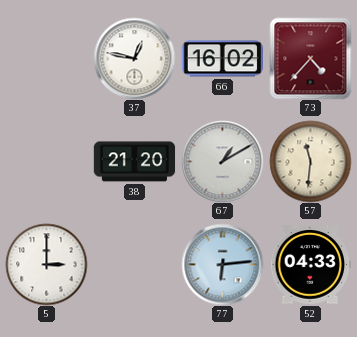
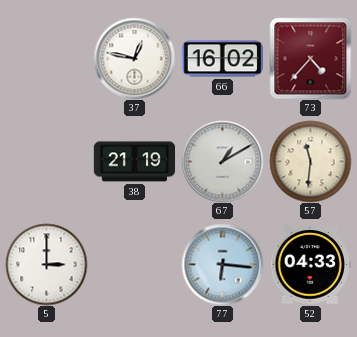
38: 21:20 -> 21:19 (134, 162)
77: 6:14 -> 6:16 (222, 264)
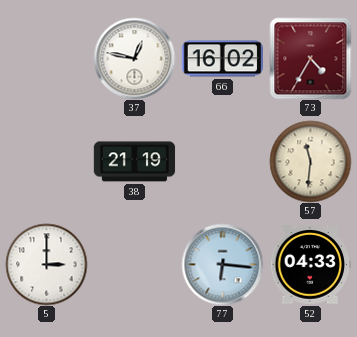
73: 4:37 -> 4:35 (310, 58)
67: 1:10 -> none (222, 161)
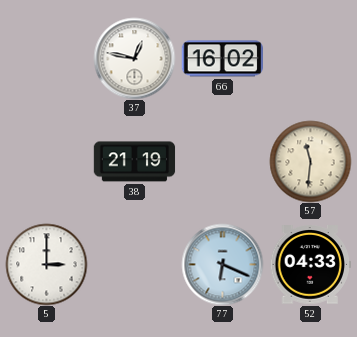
73: 4:35 -> none (310, 58)
77: 6:16 -> 6:19 (222, 264)
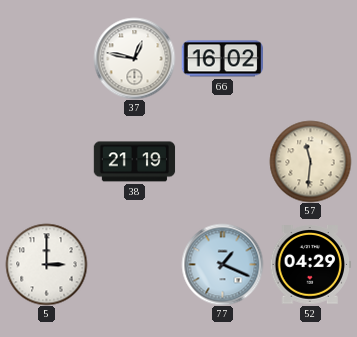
77: 6:19 -> 1:19 (222, 264)
52: 04:33 -> 04:29 (310, 265)
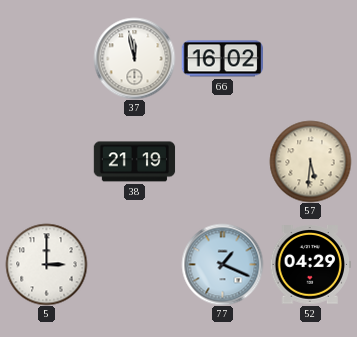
37: 12:47 -> 11:58 (134, 58)
57: 11:31 -> 5:31 (310, 161)
